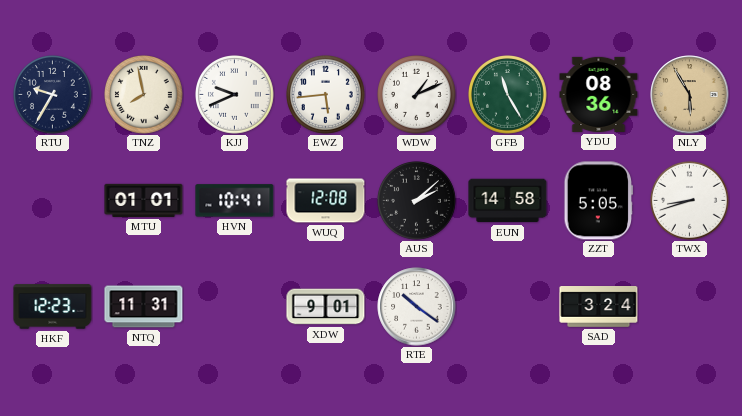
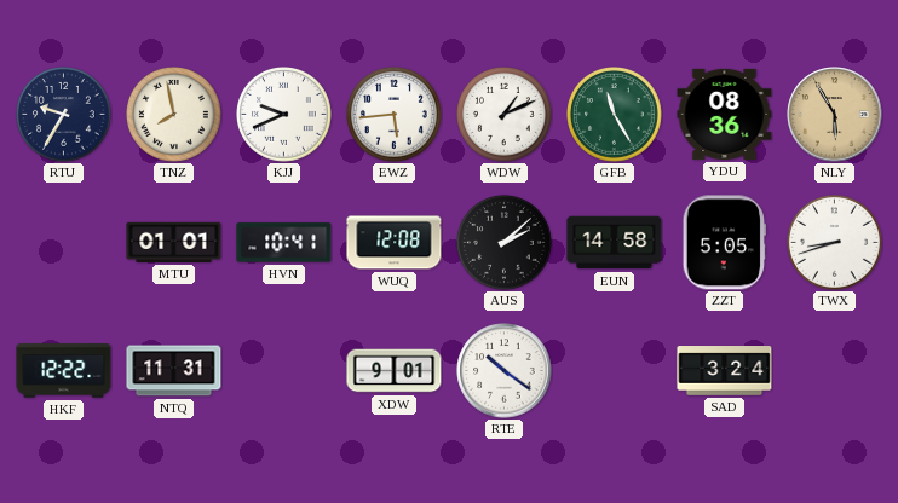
HKF: 12:23 -> 12:22 (64, 371)
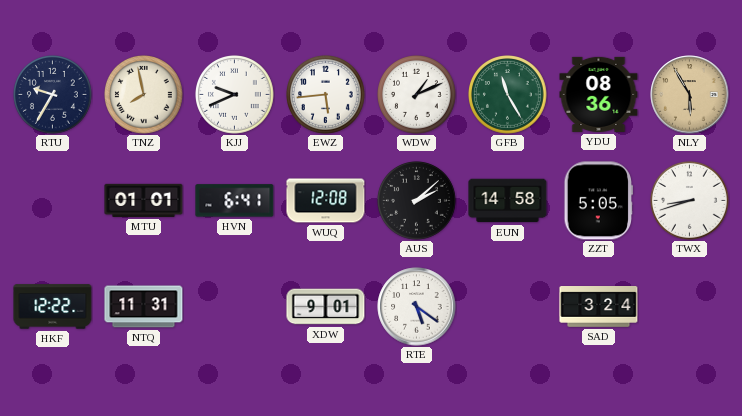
HVN: 10:41 -> 6:41 (235, 201)
RTE: 10:21 -> 5:21 (417, 307)
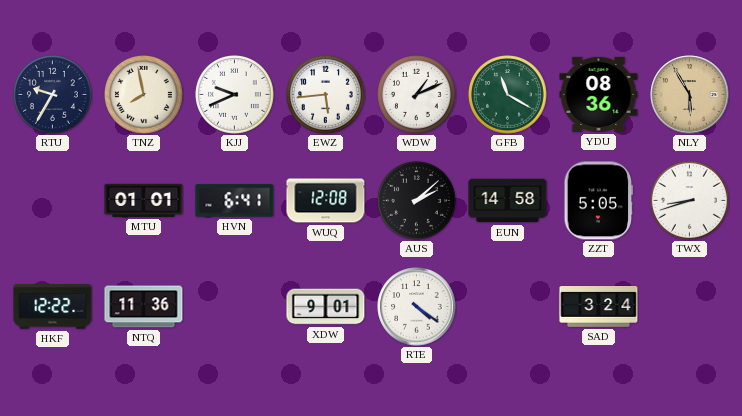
GFB: 11:25 -> 11:20 (508, 95)
NTQ: 11:31 -> 11:36 (144, 307)
RTE: 5:21 -> 4:21 (417, 307)
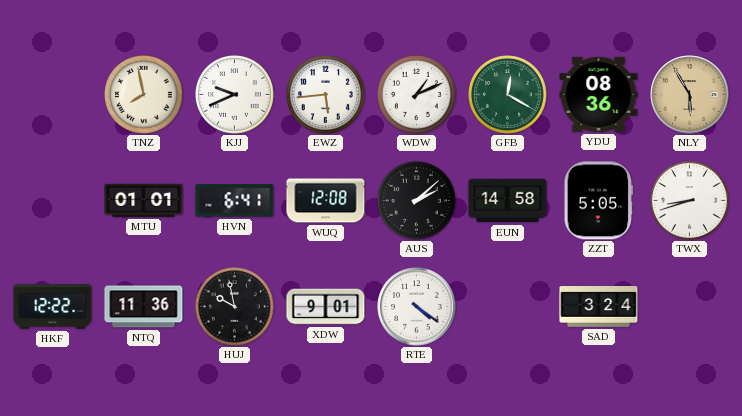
RTU: 9:35 -> none (53, 95)
GFB: 11:20 -> 12:20 (508, 95)
HUJ: none -> 9:58 (235, 307)
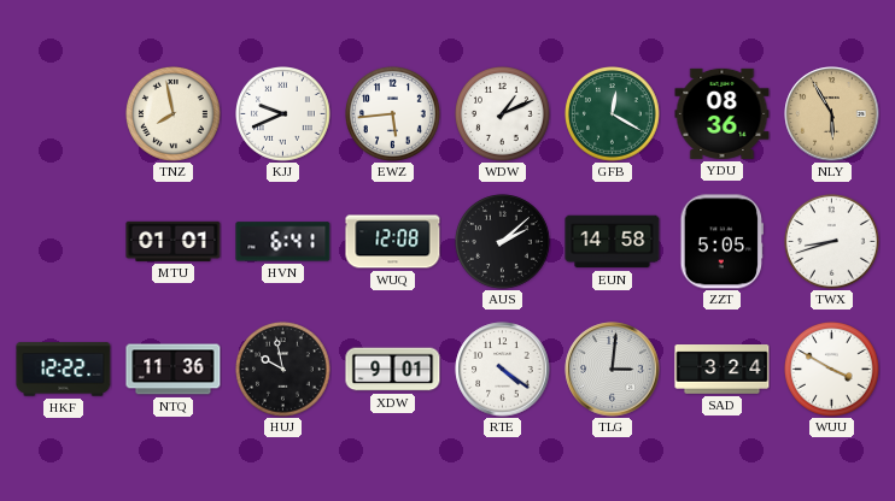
TLG: none -> 3:01 (613, 370)
WUU: none -> 3:50 (832, 370)
